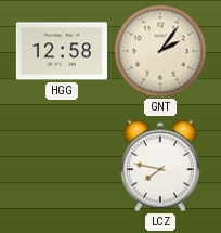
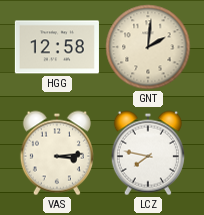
GNT: 2:06 -> 2:01 (148, 47)
VAS: none -> 3:14 (57, 153)
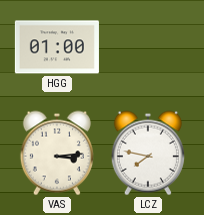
HGG: 12:58 -> 01:00 (57, 47)
GNT: 2:01 -> none (148, 47)
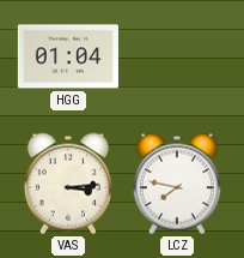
HGG: 01:00 -> 01:04 (68, 56)
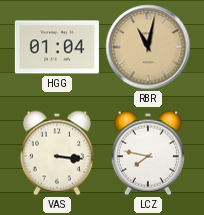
RBR: none -> 11:02 (148, 47)
VAS: 3:14 -> 3:16 (57, 153)
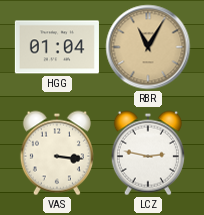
RBR: 11:02 -> 11:05 (148, 47)
LCZ: 7:47 -> 2:47 (148, 153)
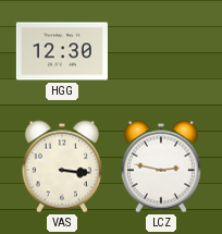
HGG: 01:04 -> 12:30 (62, 51)
RBR: 11:05 -> none (148, 47)
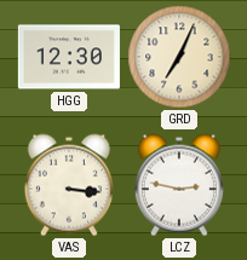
GRD: none -> 7:04 (179, 57)
